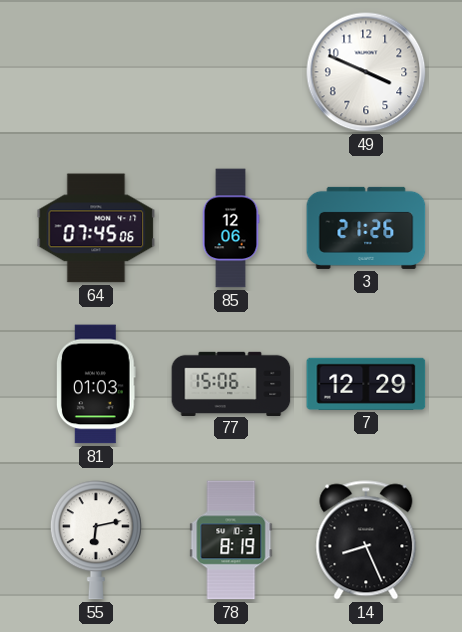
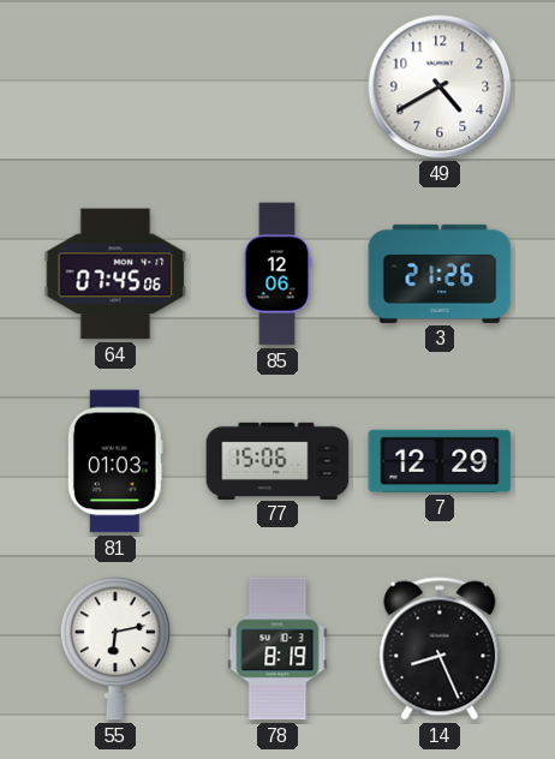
49: 3:49 -> 4:40 (440, 86)
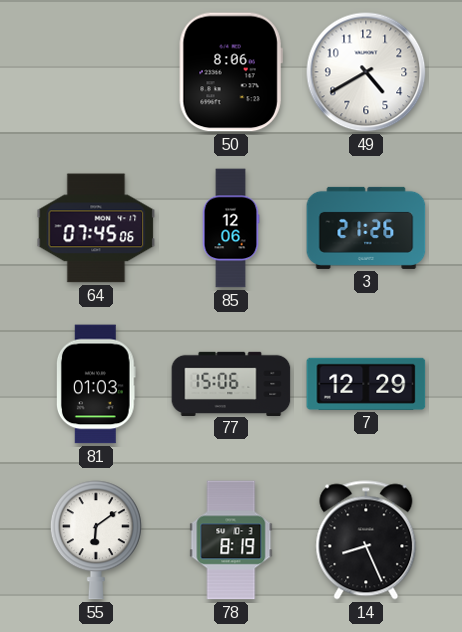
50: none -> 8:06 (231, 72)
55: 6:13 -> 6:09 (96, 540)
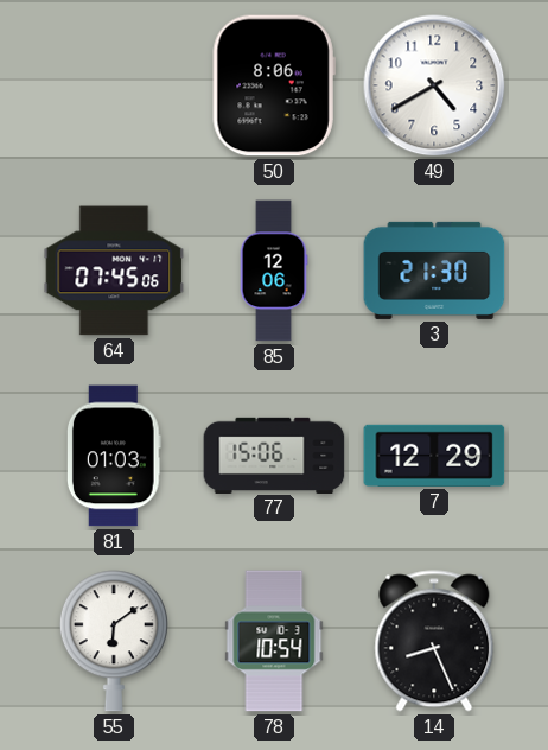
3: 21:26 -> 21:30 (434, 271)
78: 8:19 -> 10:54 (274, 641)
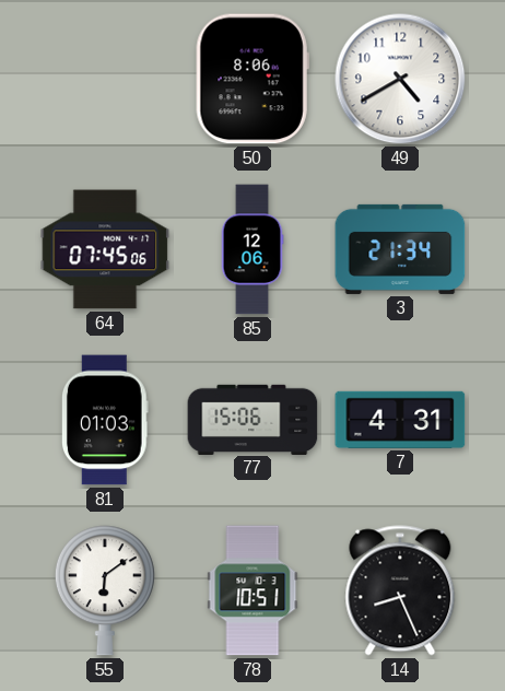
3: 21:30 -> 21:34 (400, 249)
7: 12:29 -> 4:31 (400, 420)
78: 10:54 -> 10:51 (252, 590)
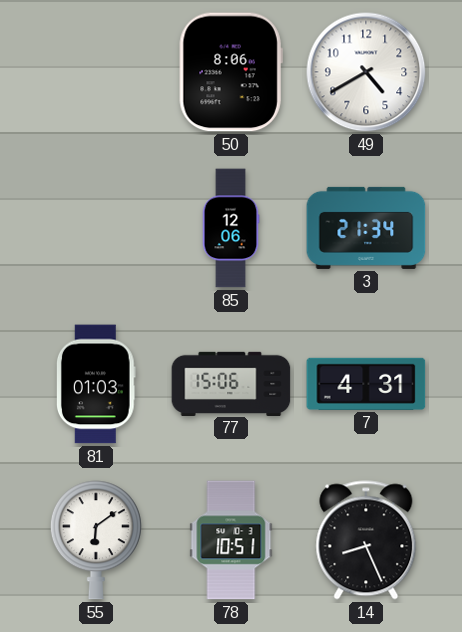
64: 07:45 -> none (105, 249)
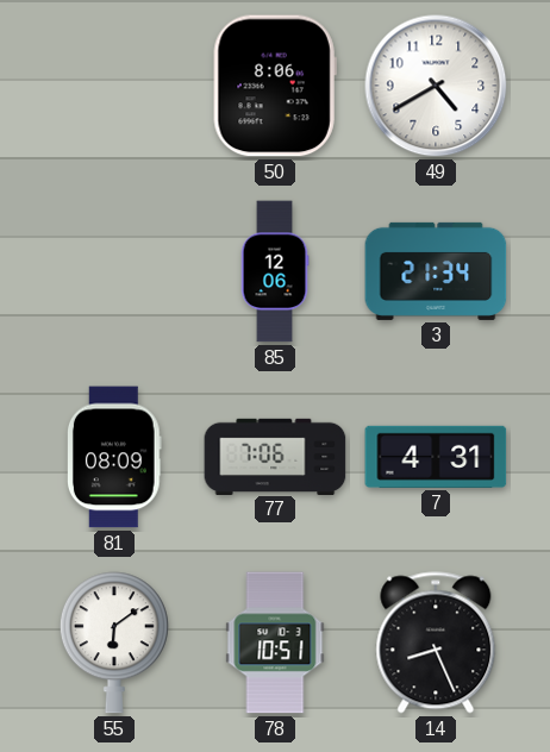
81: 01:03 -> 08:09 (114, 457)
77: 15:06 -> 7:06 (275, 456)
